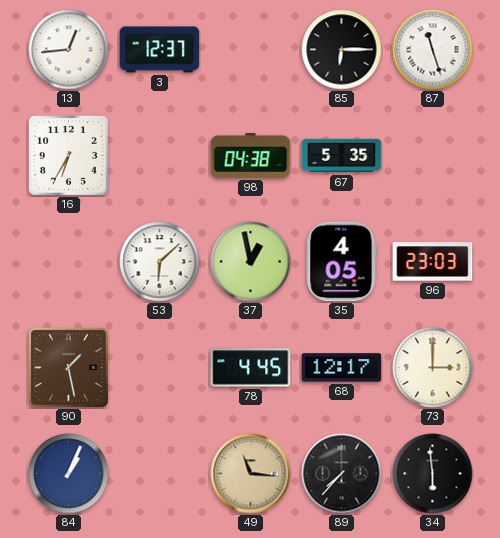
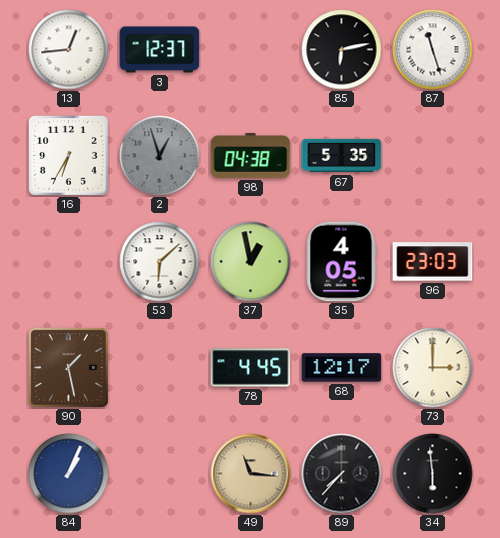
85: 6:15 -> 6:13 (342, 50)
2: none -> 12:57 (160, 156)
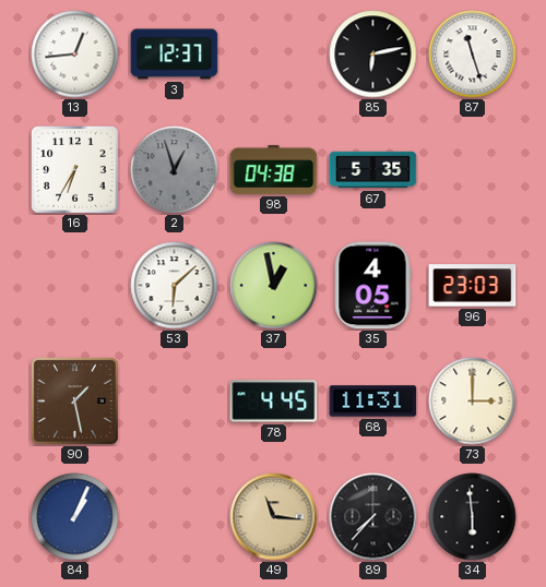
68: 12:17 -> 11:31 (373, 402)
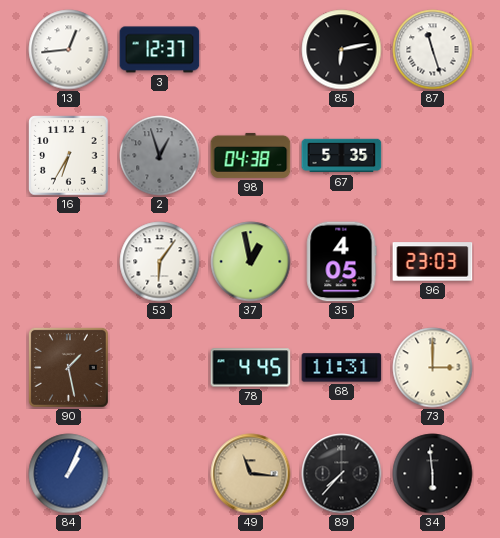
53: 6:08 -> 6:06 (160, 262)
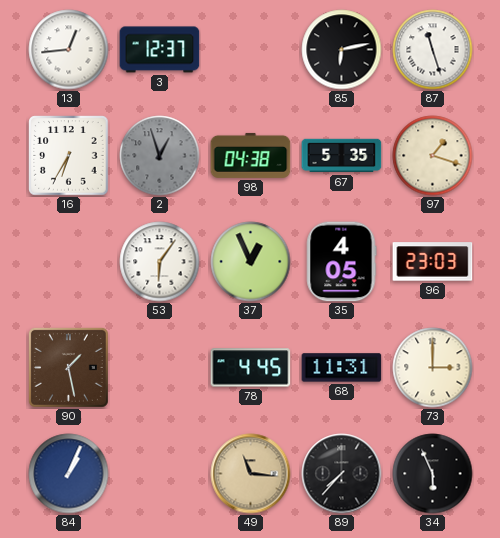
97: none -> 1:18 (433, 156)
37: 12:58 -> 12:56 (251, 262)
34: 5:59 -> 5:56 (433, 474)
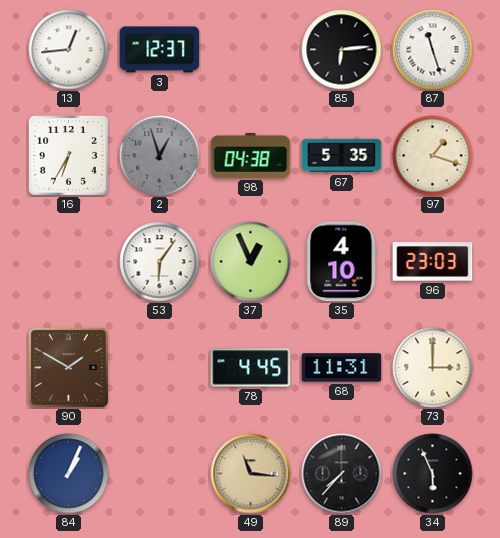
85: 6:13 -> 6:14 (342, 50)
35: 4:05 -> 4:10 (341, 262)
90: 1:28 -> 1:50 (68, 367)
